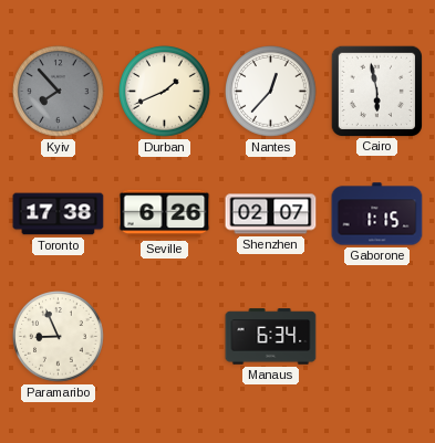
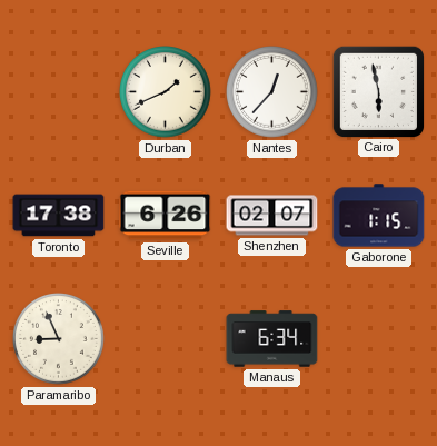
Kyiv: 7:53 -> none (59, 92)
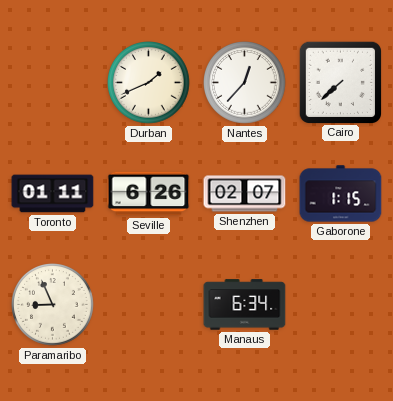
Cairo: 5:58 -> 7:38 (340, 82)
Toronto: 17:38 -> 01:11 (53, 194)
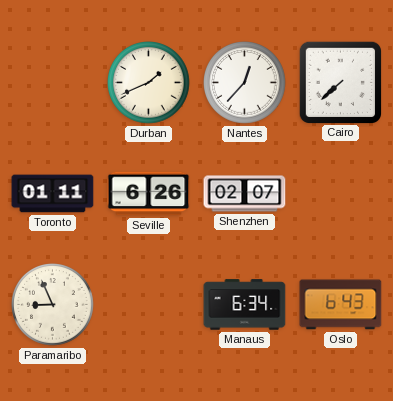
Gaborone: 1:15 -> none (341, 194)
Oslo: none -> 6:43 (341, 305)
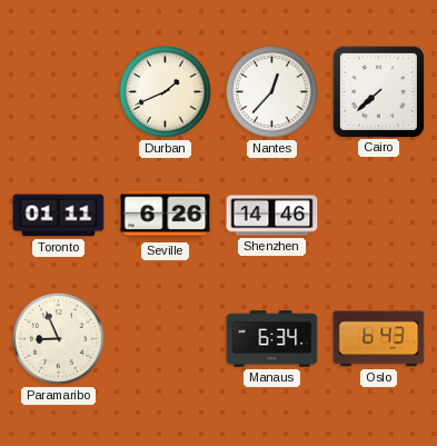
Shenzhen: 02:07 -> 14:46 (272, 216)
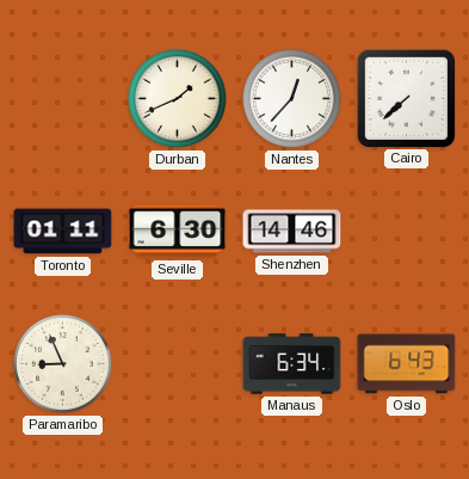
Seville: 6:26 -> 6:30 (178, 232)
